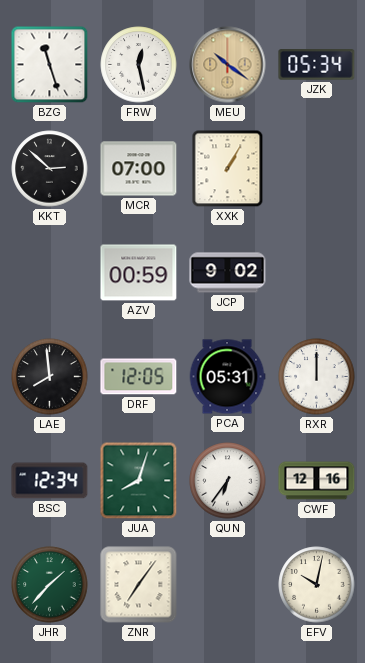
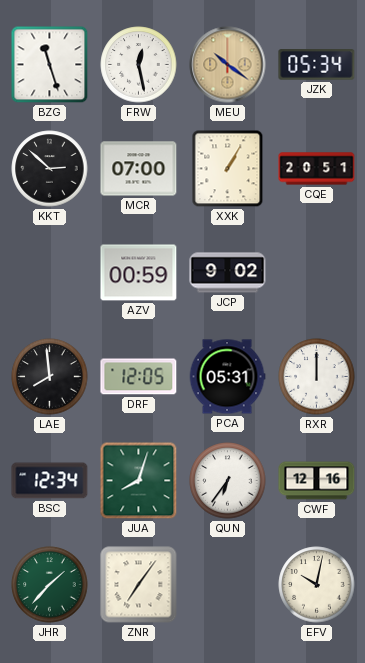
CQE: none -> 20:51 (317, 169)
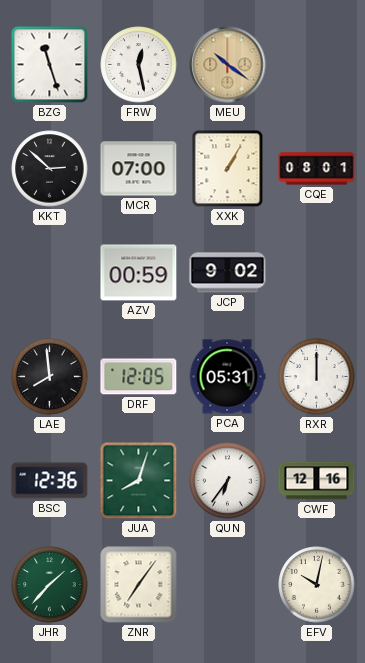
JZK: 05:34 -> none (317, 65)
CQE: 20:51 -> 08:01 (317, 169)
BSC: 12:34 -> 12:36 (50, 481)
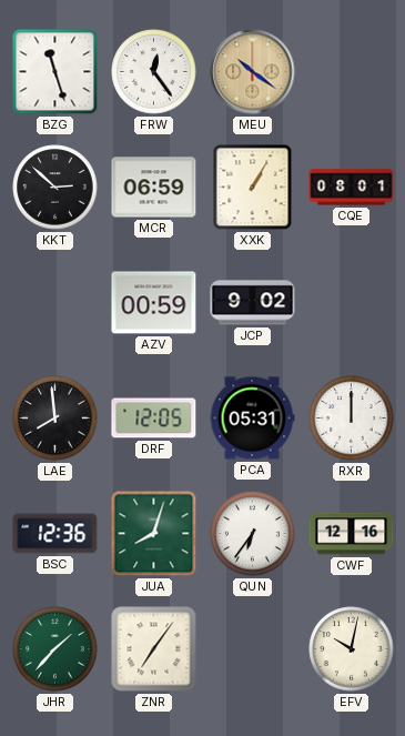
FRW: 12:28 -> 12:24 (154, 72)
MCR: 07:00 -> 06:59 (154, 188)
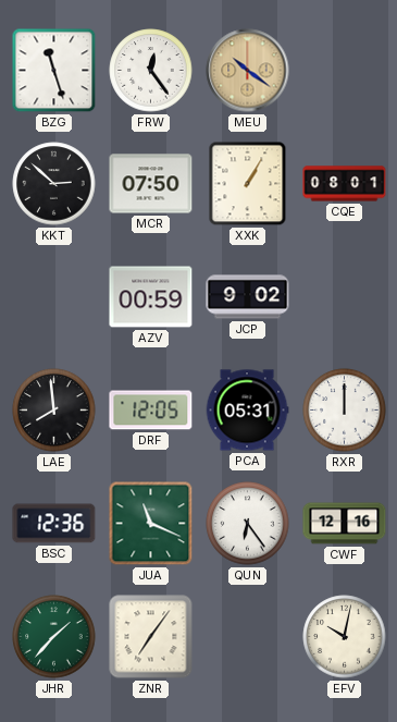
MCR: 06:59 -> 07:50 (151, 184)
JUA: 8:03 -> 11:19 (151, 524)
QUN: 6:36 -> 6:24 (248, 524)
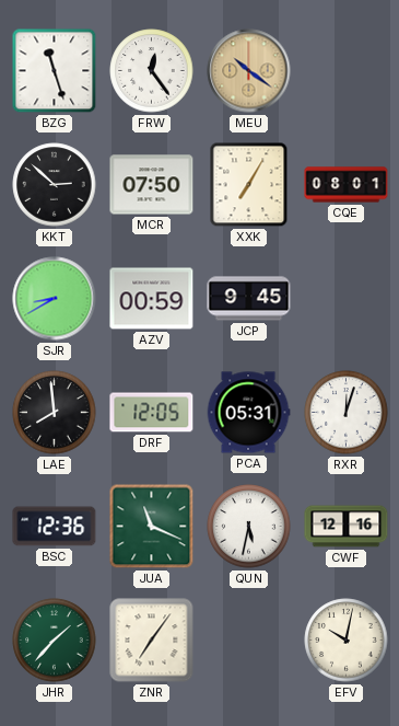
XXK: 1:05 -> 7:05 (249, 185)
SJR: none -> 8:40 (55, 299)
JCP: 9:02 -> 9:45 (249, 299)
RXR: 12:00 -> 12:03 (347, 413)
QUN: 6:24 -> 5:32 (249, 527)
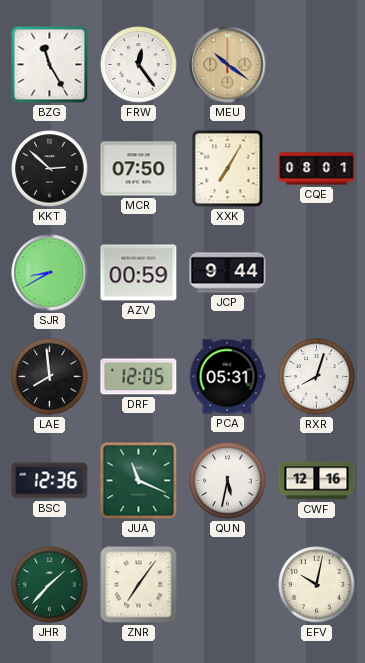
BZG: 11:27 -> 11:25 (50, 65)
JCP: 9:45 -> 9:44 (228, 273)
RXR: 12:03 -> 8:03 (317, 377)
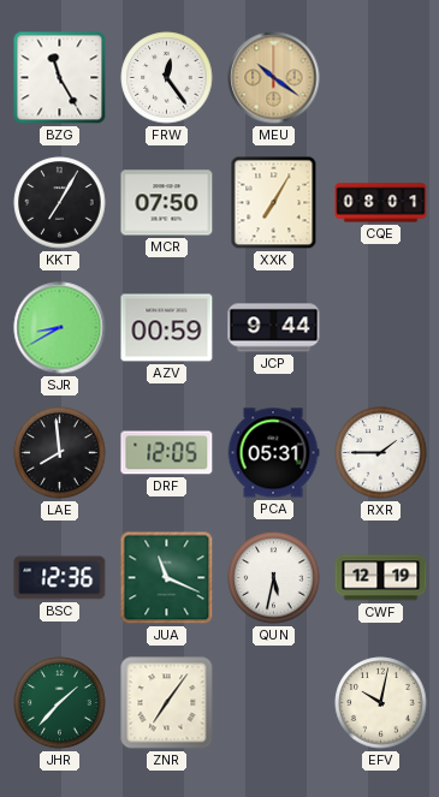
KKT: 2:52 -> 7:05 (60, 203)
RXR: 8:03 -> 1:45 (381, 453)
CWF: 12:16 -> 12:19 (381, 578)
